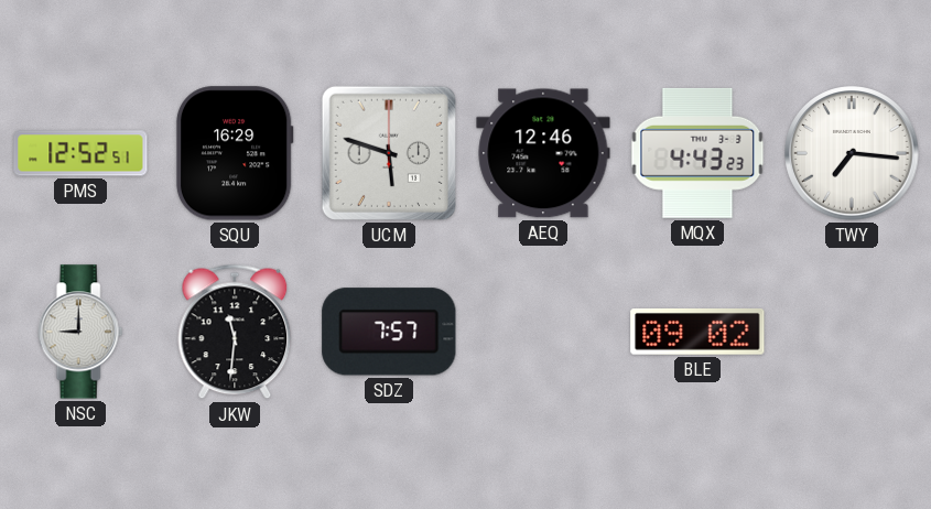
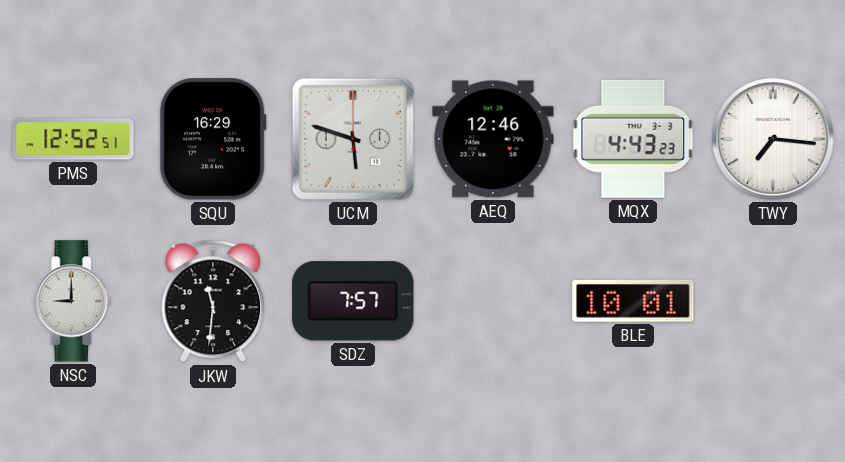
BLE: 09:02 -> 10:01 (633, 301)
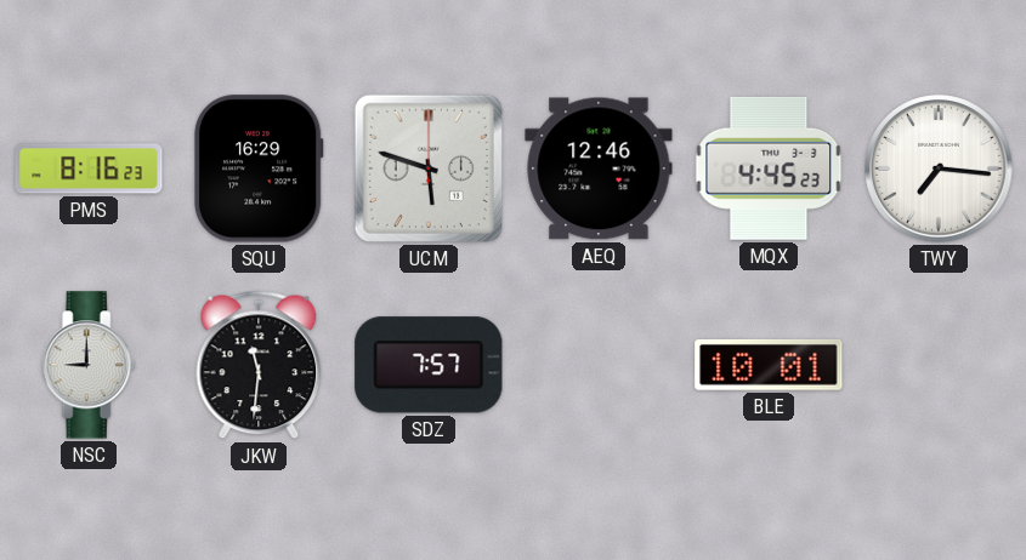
PMS: 12:52 -> 8:16 (89, 168)
MQX: 4:43 -> 4:45 (769, 168)
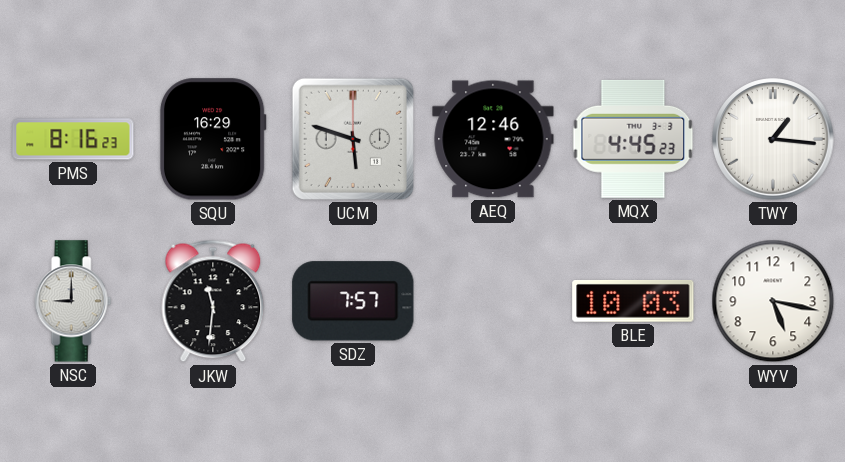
TWY: 7:16 -> 1:16 (773, 139)
BLE: 10:01 -> 10:03 (633, 301)
WYV: none -> 5:17 (773, 301)
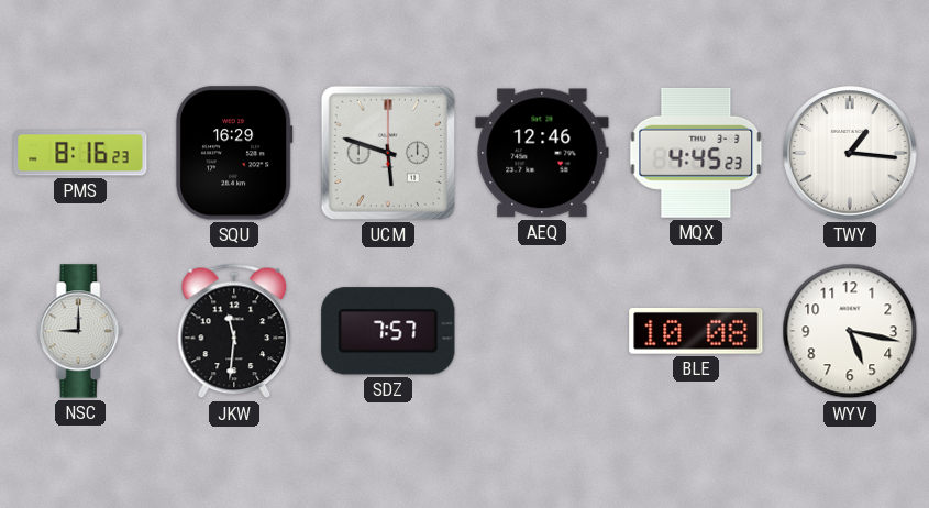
BLE: 10:03 -> 10:08 (696, 331)
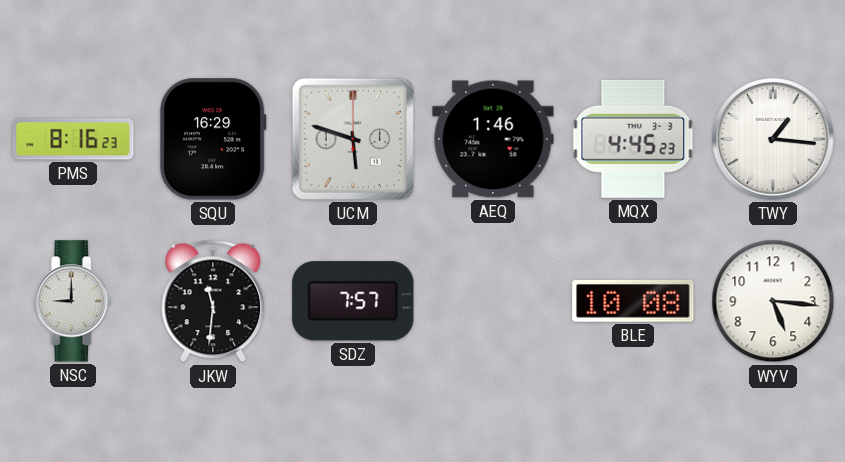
AEQ: 12:46 -> 1:46 (493, 139)
WYV: 5:17 -> 5:16 (773, 301)
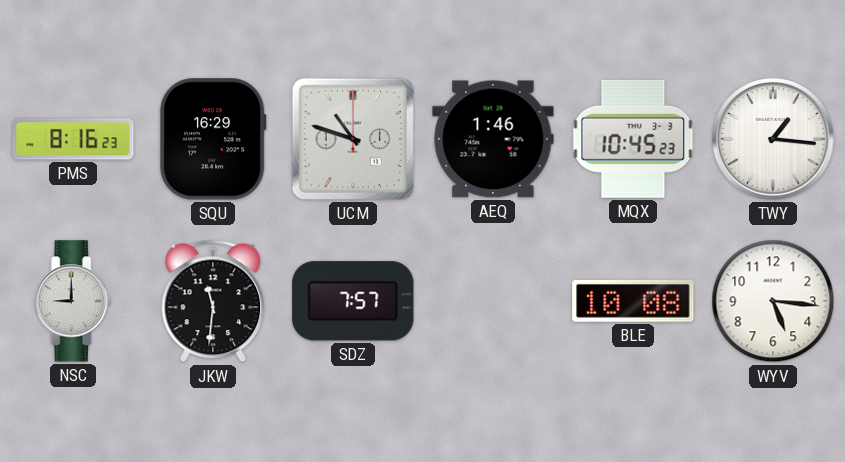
UCM: 5:48 -> 10:48 (353, 139)
MQX: 4:45 -> 10:45 (633, 139)
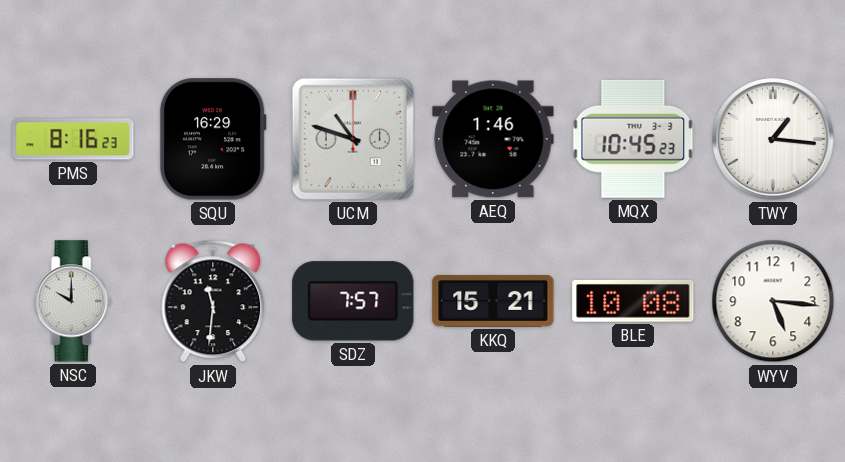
NSC: 9:00 -> 10:00 (73, 301)
KKQ: none -> 15:21 (493, 301)
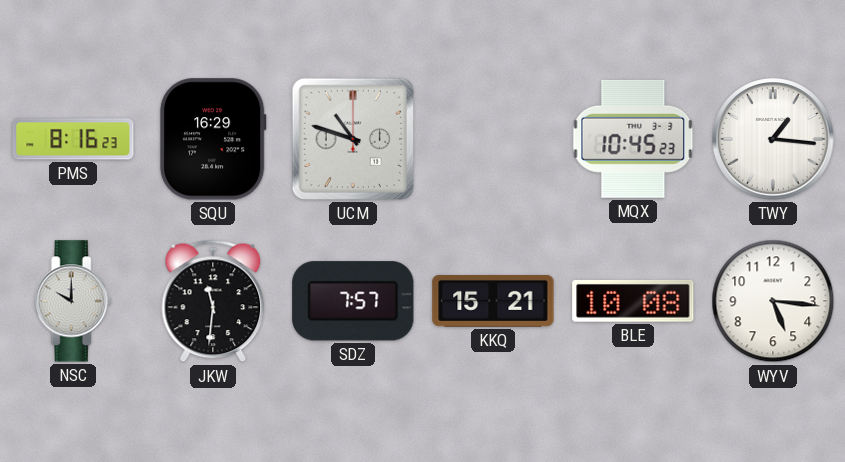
AEQ: 1:46 -> none (493, 139)
